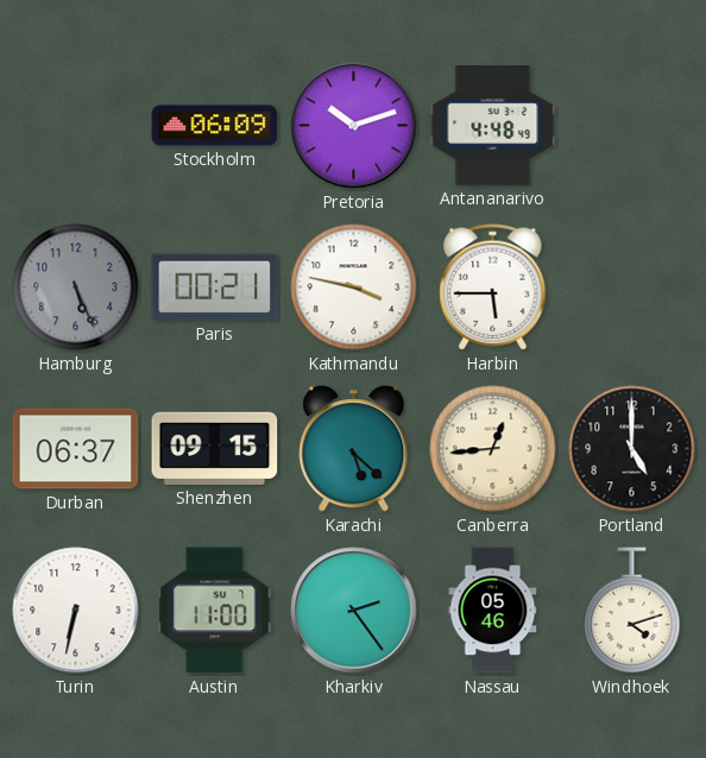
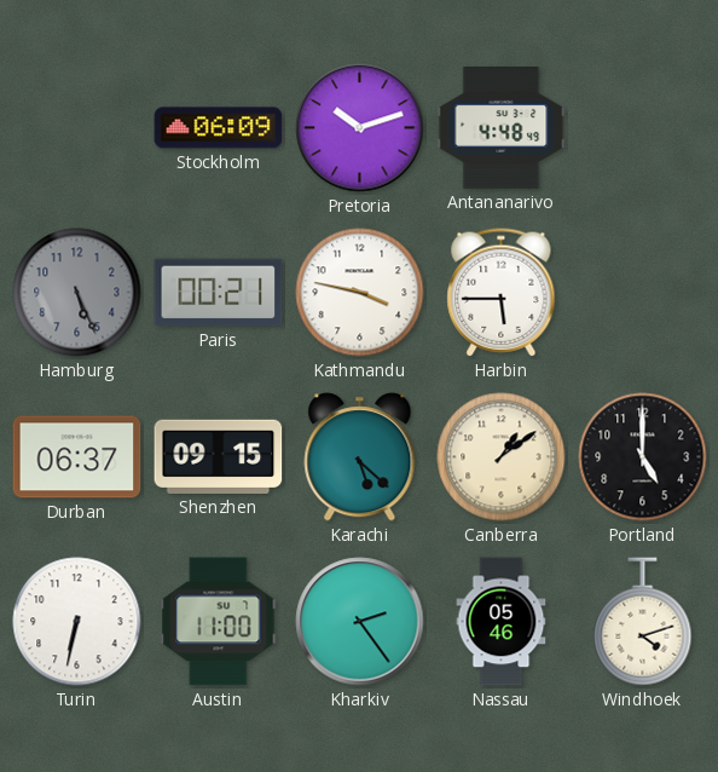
Canberra: 12:44 -> 1:09 (502, 457)
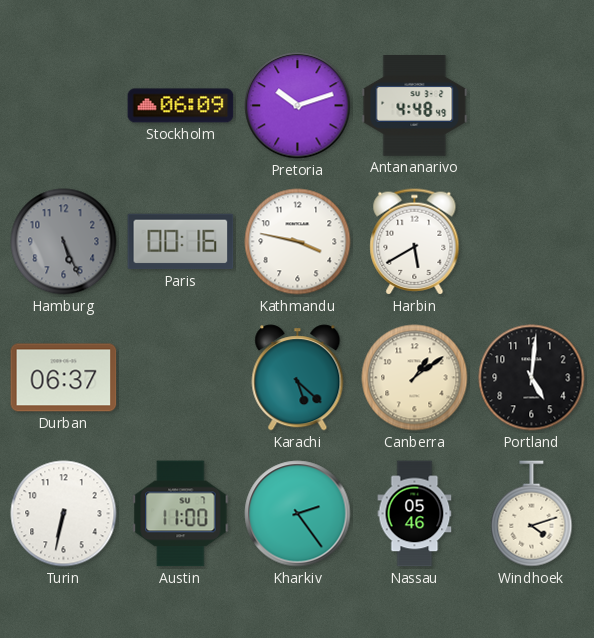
Paris: 00:21 -> 00:16 (181, 242)
Harbin: 5:45 -> 5:40 (415, 242)
Shenzhen: 09:15 -> none (219, 456)
Portland: 5:00 -> 5:01 (532, 378)
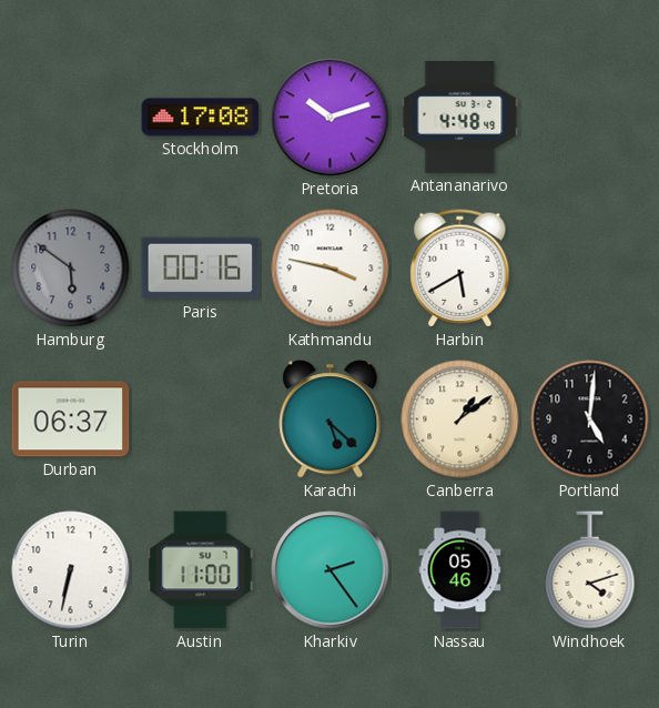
Stockholm: 06:09 -> 17:08 (201, 118)
Hamburg: 5:26 -> 5:51 (71, 269)
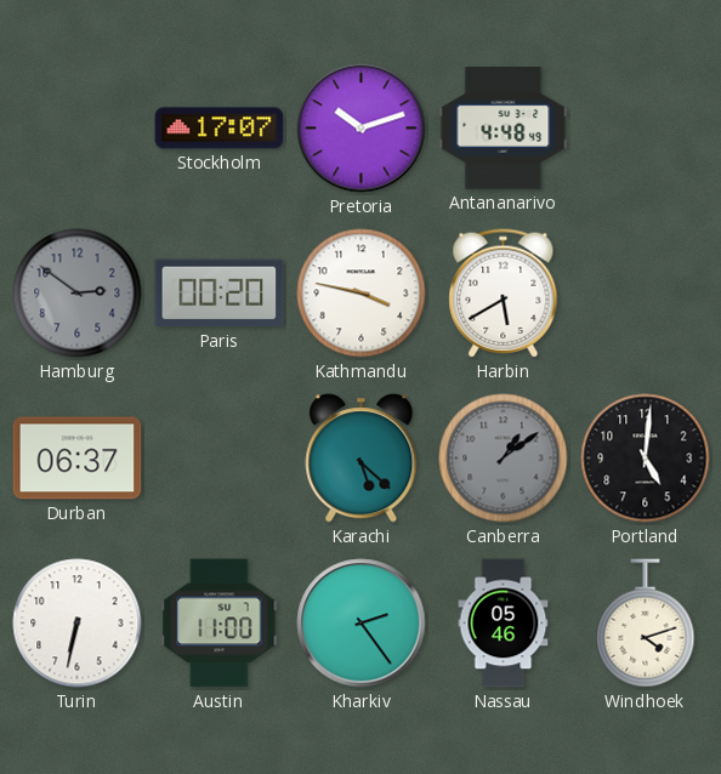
Stockholm: 17:08 -> 17:07 (220, 129)
Hamburg: 5:51 -> 2:51 (78, 294)
Paris: 00:16 -> 00:20 (220, 294)
Canberra dial: cream -> grey (504, 459)
